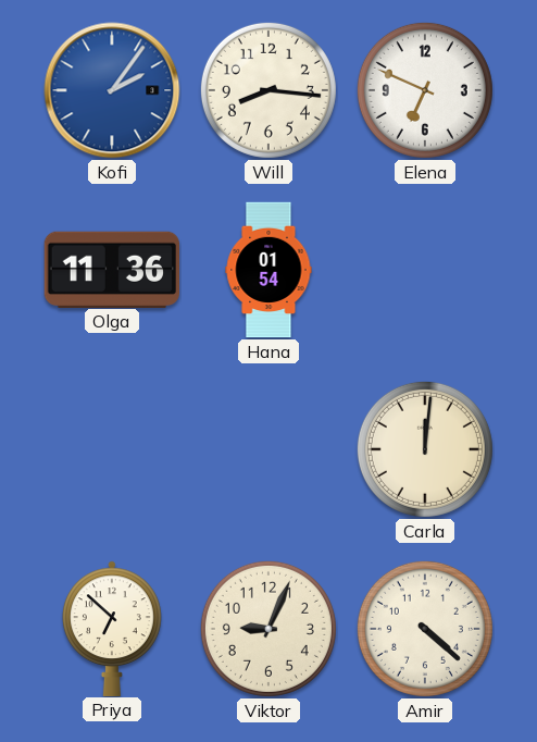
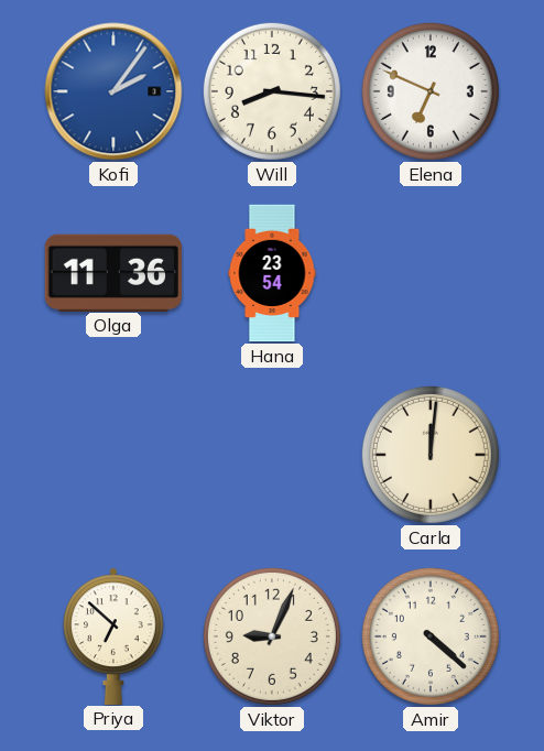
Hana: 01:54 -> 23:54 (272, 273)
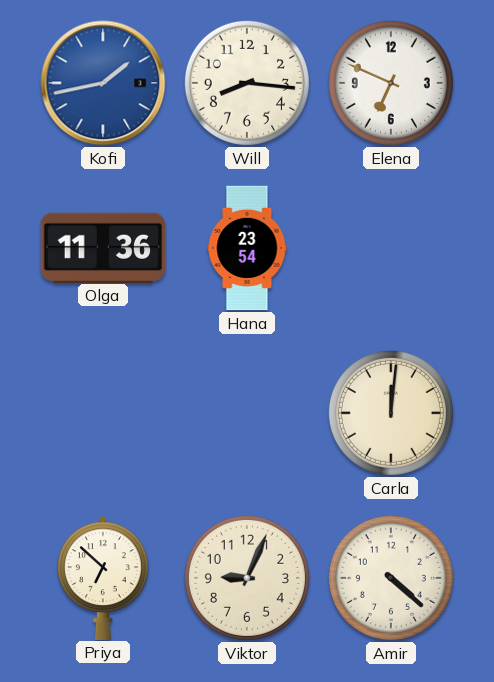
Kofi: 2:06 -> 1:43 (103, 83)
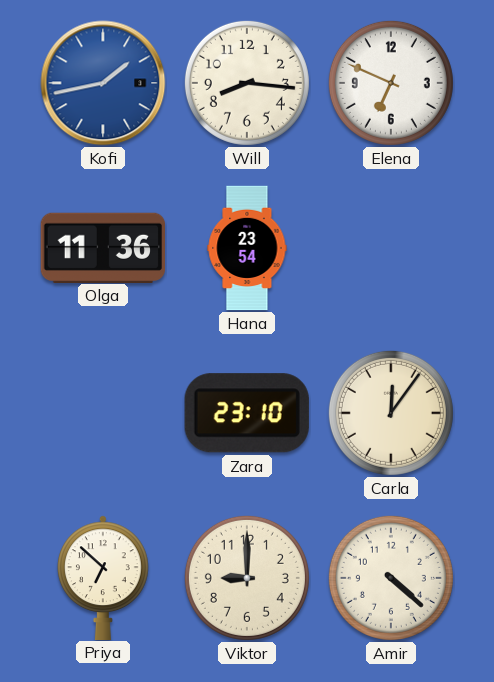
Zara: none -> 23:10 (247, 413)
Carla: 12:01 -> 12:06 (391, 413)
Viktor: 9:04 -> 9:00 (247, 578)
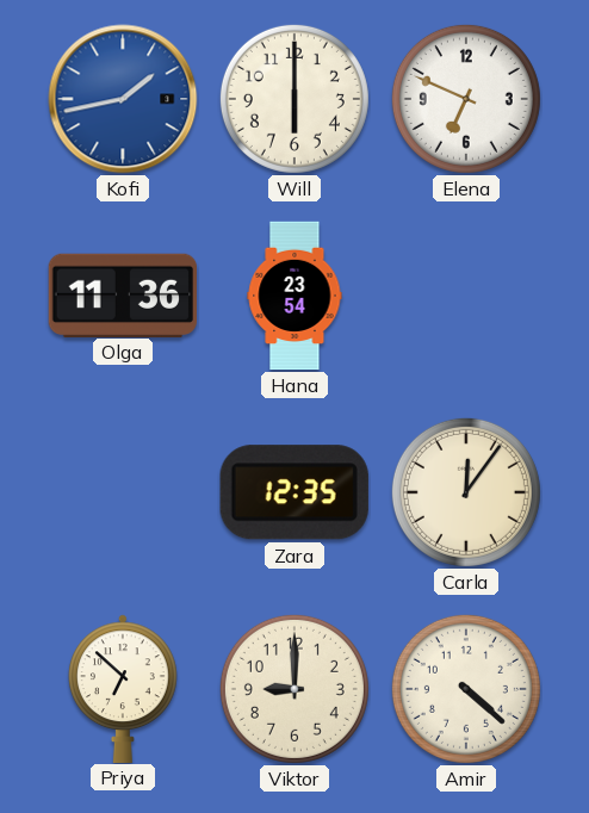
Will: 8:16 -> 6:00 (294, 99)
Zara: 23:10 -> 12:35 (294, 492)
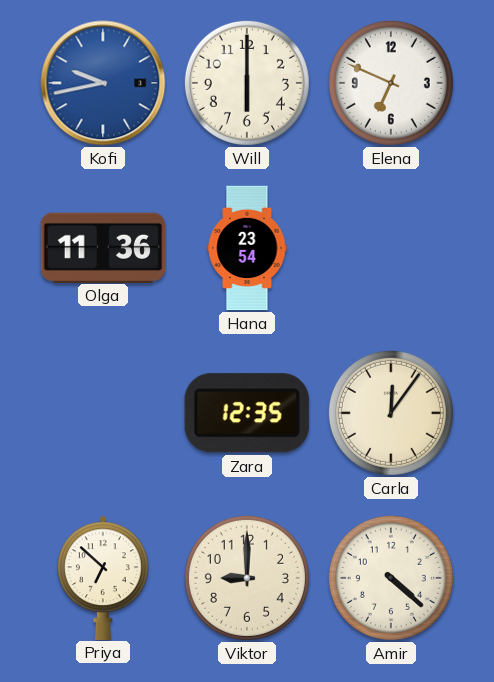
Kofi: 1:43 -> 9:43 (103, 83)
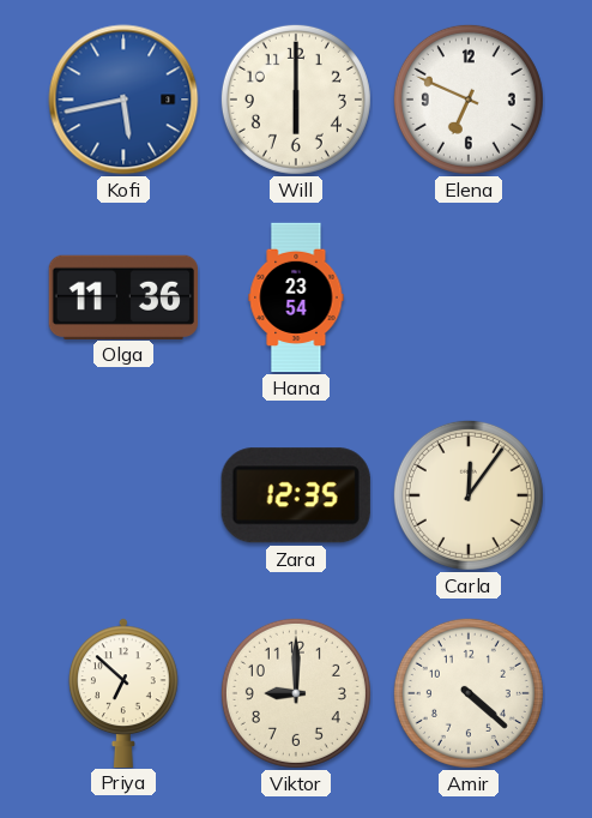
Kofi: 9:43 -> 5:43 (123, 100)
